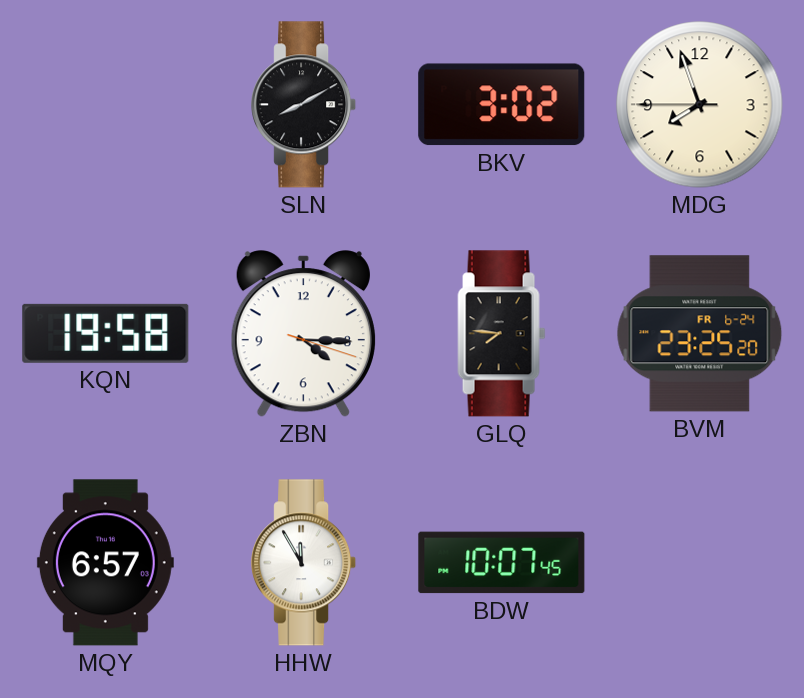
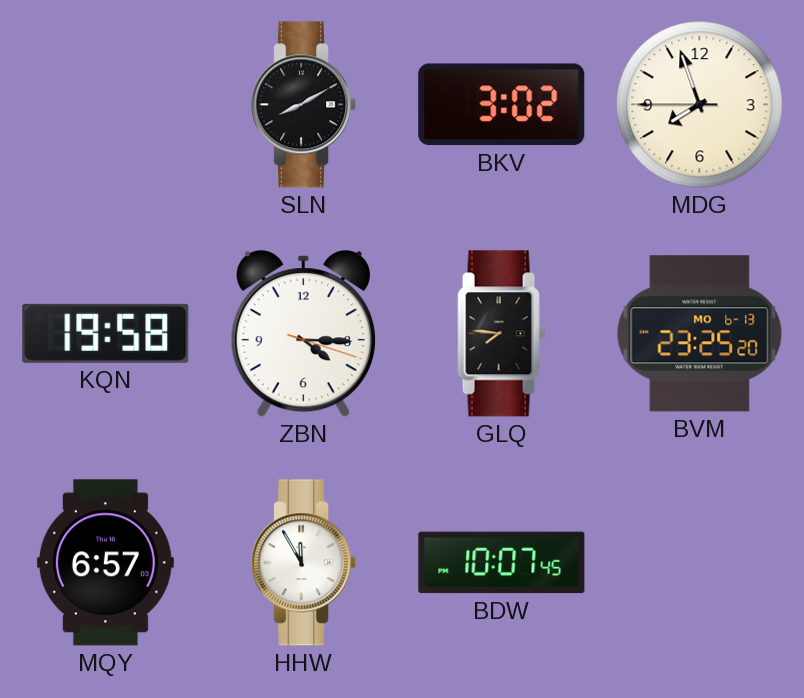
BVM date: FR 6-24 -> MO 6-13 (700, 334)
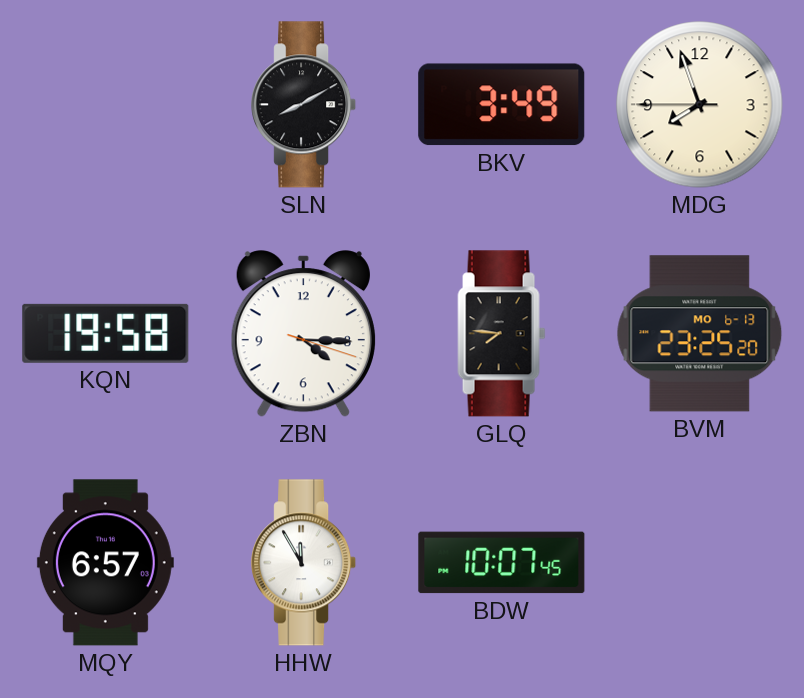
BKV: 3:02 -> 3:49 (502, 105)
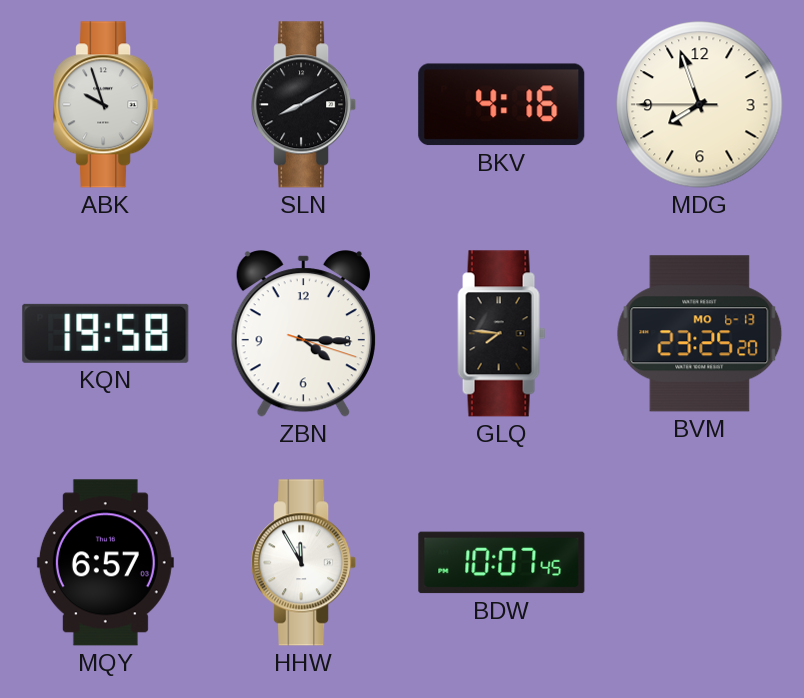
ABK: none -> 9:57 (106, 105)
BKV: 3:49 -> 4:16 (502, 105)
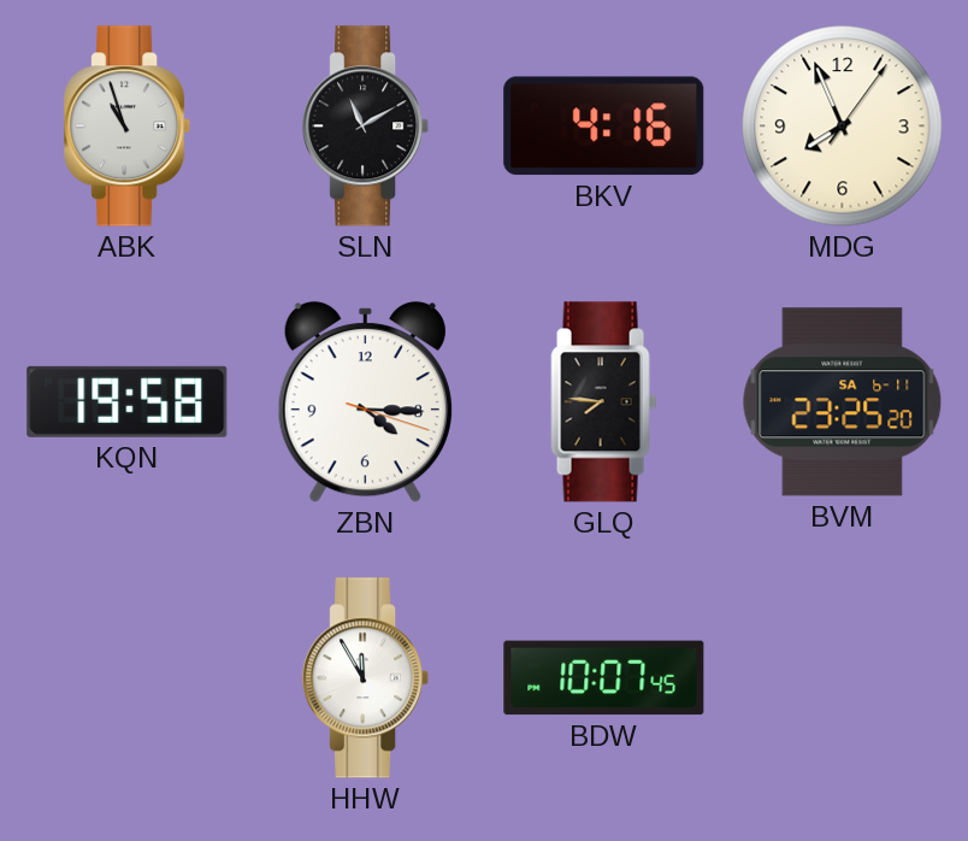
ABK: 9:57 -> 10:57 (128, 127)
SLN: 8:10 -> 11:10 (366, 127)
MDG: 7:56:45 -> 7:56:06 (843, 127)
BVM date: MO 6-13 -> SA 6-11 (843, 402)
MQY: 6:57 -> none (105, 563)
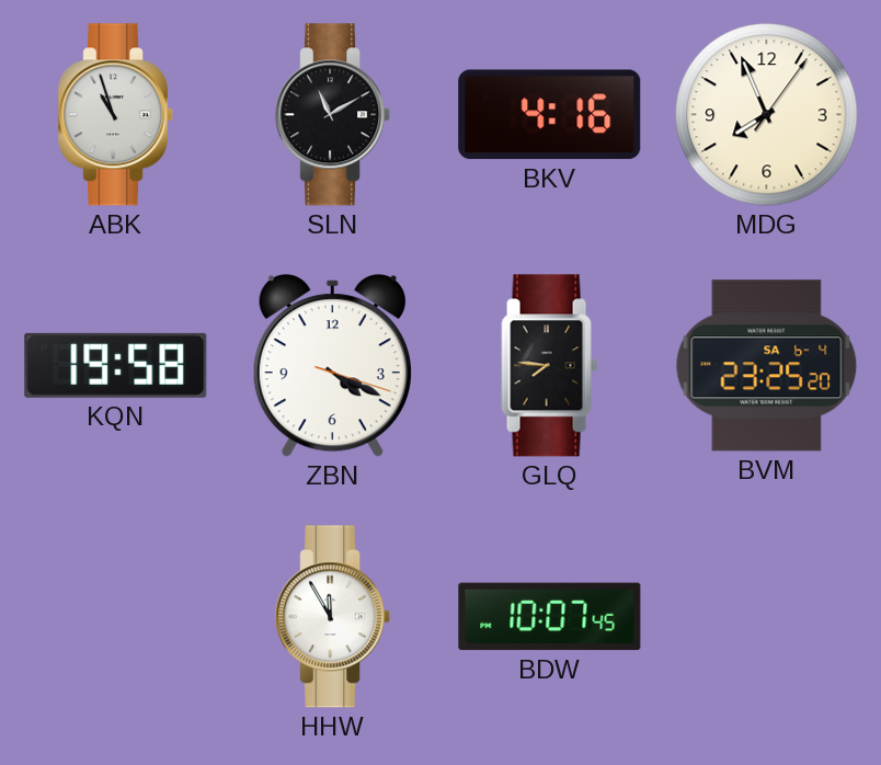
ZBN: 4:15 -> 4:19 (332, 366)
BVM date: SA 6-11 -> SA 6-4 (767, 366)
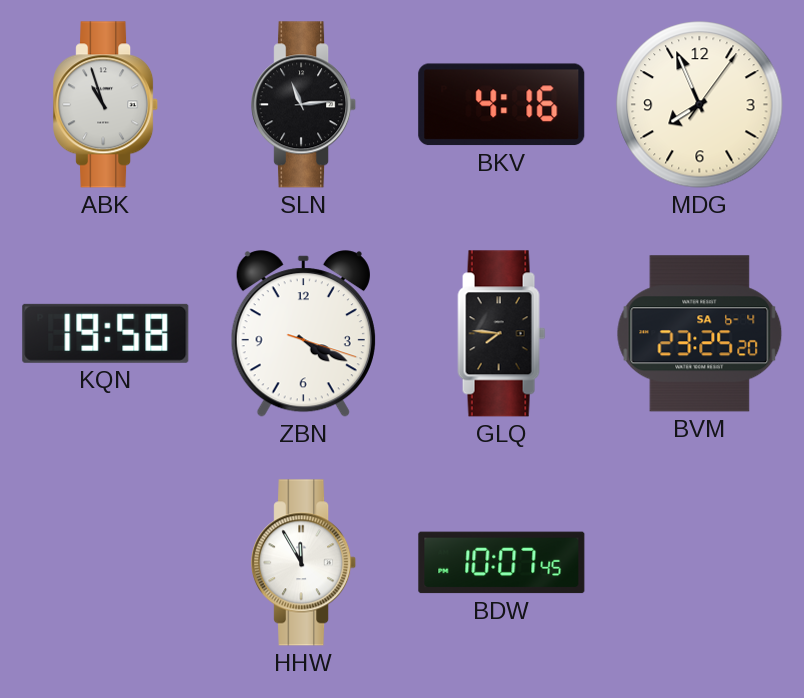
SLN: 11:10 -> 11:14 (304, 105)
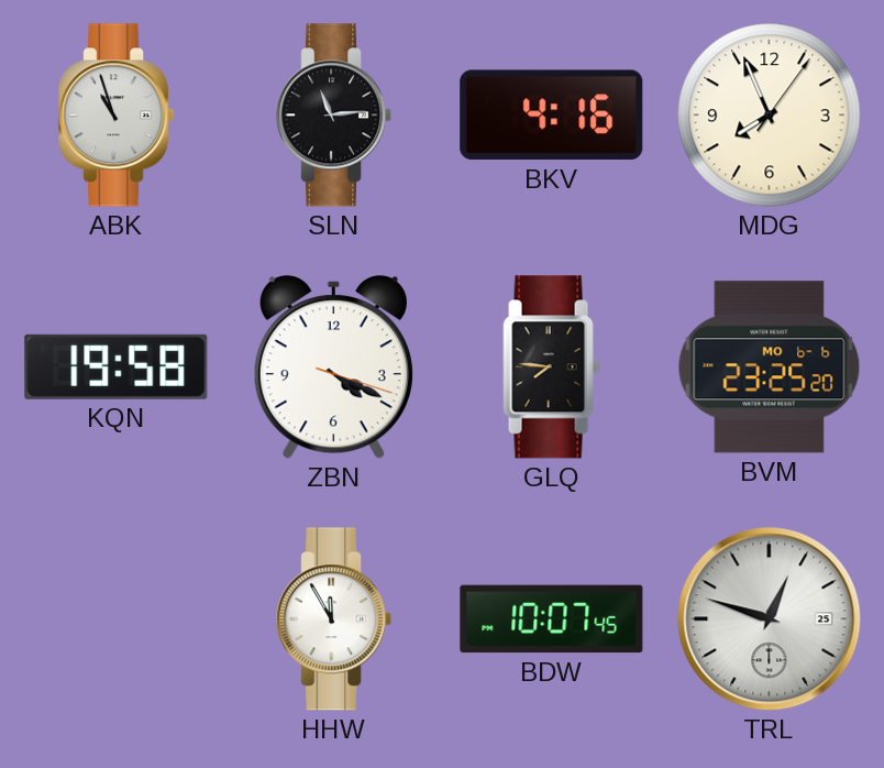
BVM date: SA 6-4 -> MO 6-6 (770, 367)
TRL: none -> 12:48 (770, 619)
